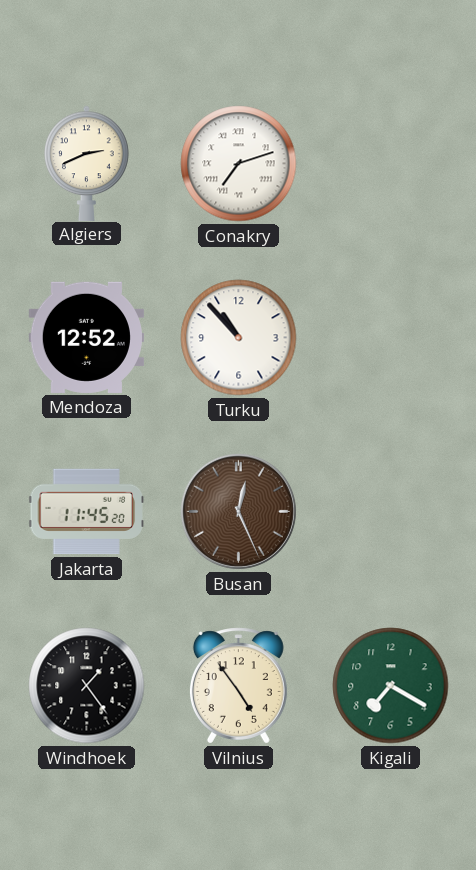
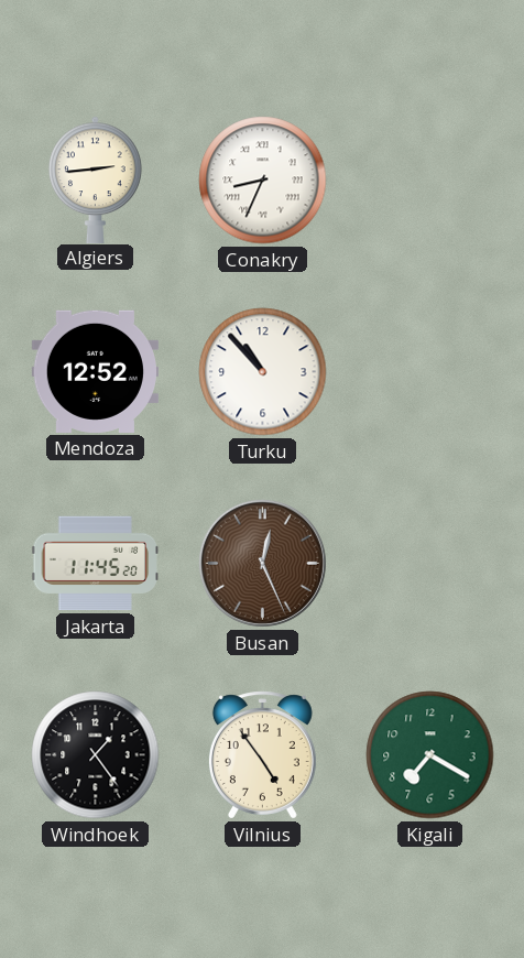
Algiers: 2:41 -> 2:44 (96, 179)
Conakry: 7:12 -> 8:34 (263, 181)
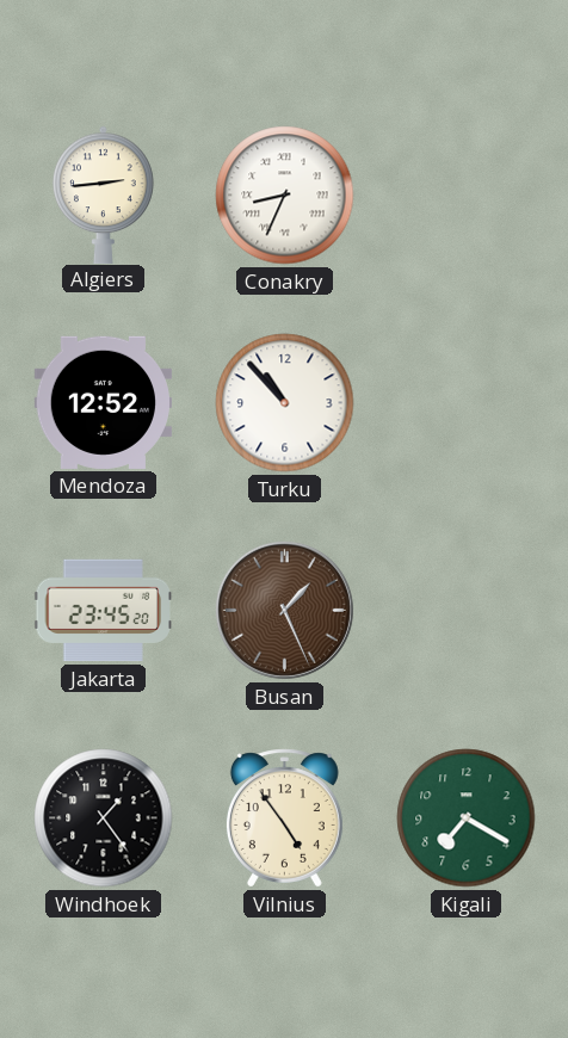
Jakarta: 11:45 -> 23:45 (104, 611)
Busan: 12:26 -> 1:26 (284, 610)
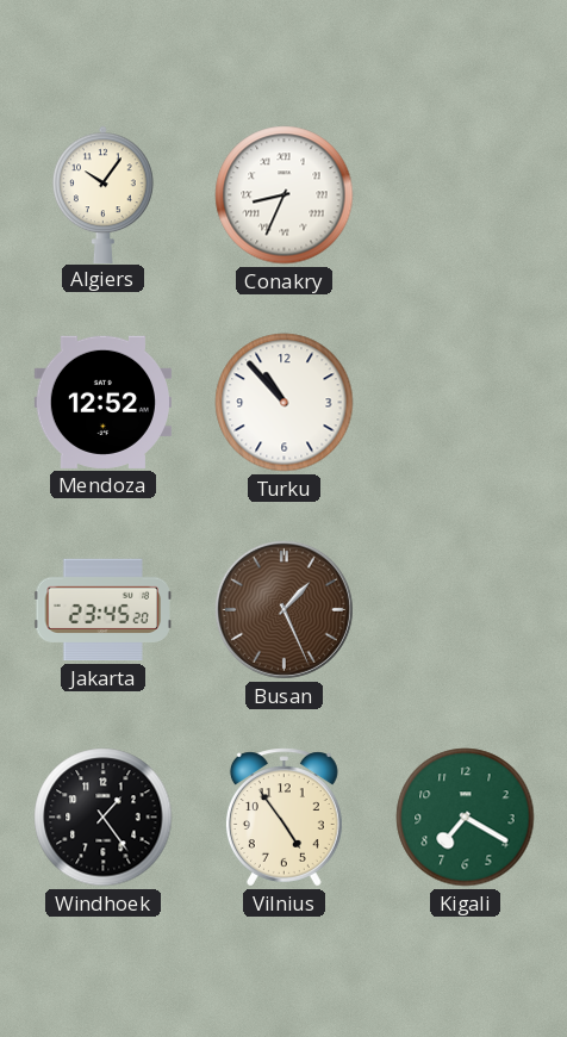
Algiers: 2:44 -> 10:06 (104, 194)
